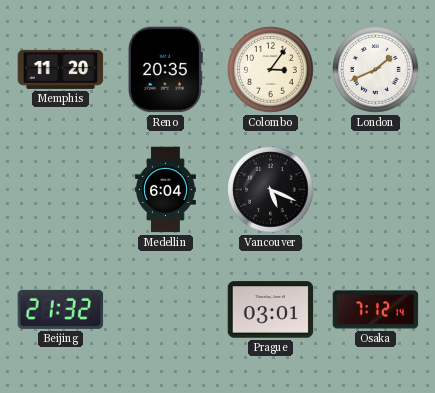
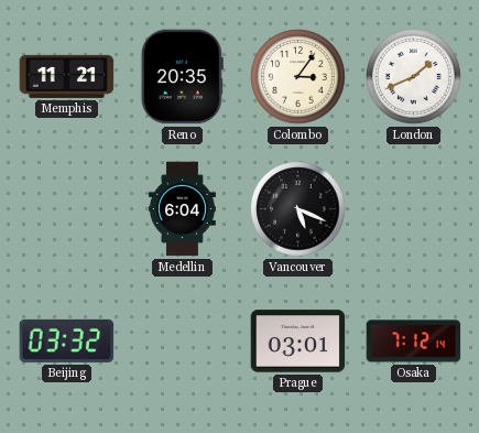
Memphis: 11:20 -> 11:21 (67, 76)
Beijing: 21:32 -> 03:32 (67, 340)
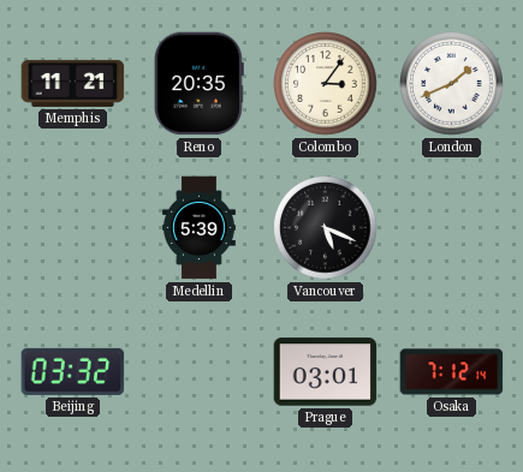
Medellin: 6:04 -> 5:39 (200, 228)
